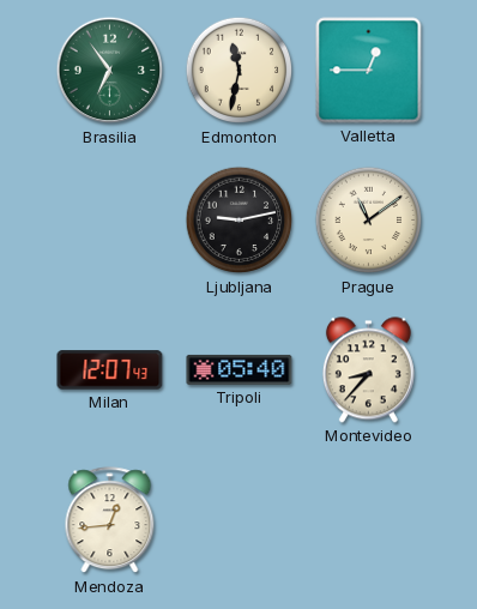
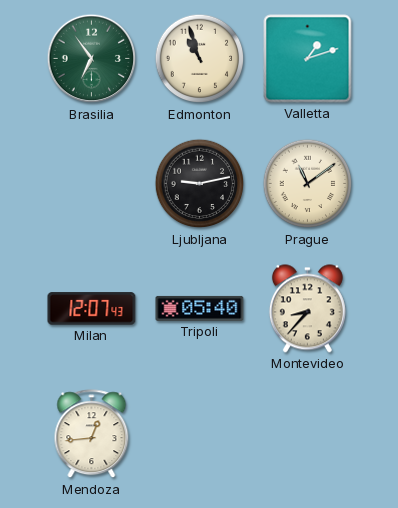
Edmonton: 11:32 -> 10:57 (200, 59)
Valletta: 12:45 -> 1:12 (308, 59)
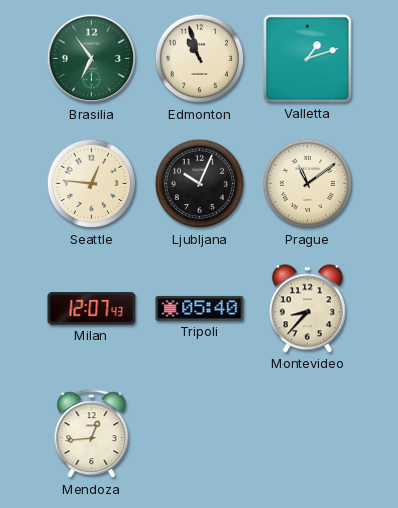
Seattle: none -> 12:46 (92, 184)
Ljubljana: 9:13 -> 10:04 (200, 184)
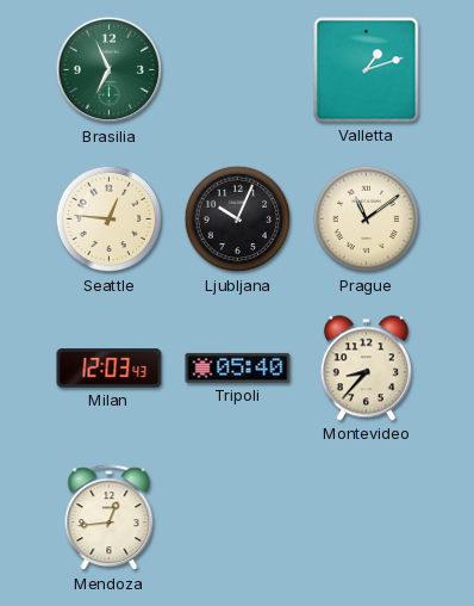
Brasilia: 6:54 -> 6:56 (110, 70)
Edmonton: 10:57 -> none (200, 59)
Milan: 12:07 -> 12:03 (110, 369)
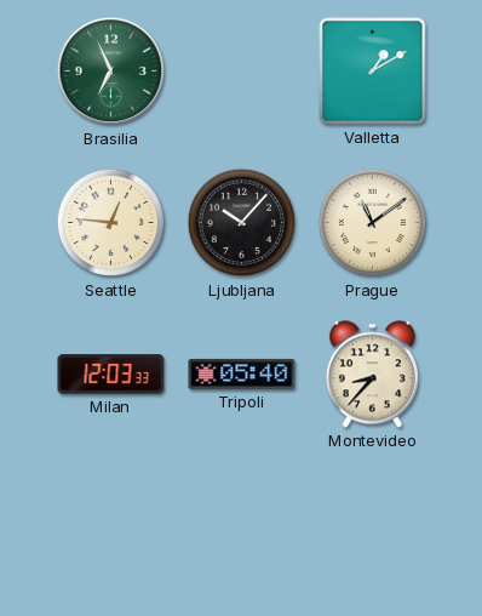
Valletta: 1:12 -> 1:10 (373, 72)
Ljubljana: 10:04 -> 10:07 (242, 223)
Milan: 12:03:43 -> 12:03:33 (111, 375)
Mendoza: 12:44 -> none (110, 518)
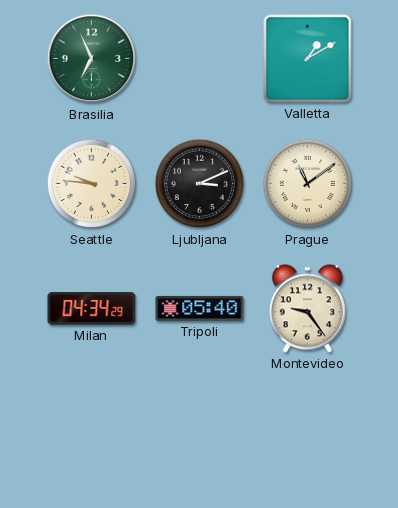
Seattle: 12:46 -> 9:46 (92, 184)
Ljubljana: 10:07 -> 3:11 (200, 184)
Milan: 12:03 -> 04:34 (92, 309)
Montevideo: 8:37 -> 9:24 (307, 309)
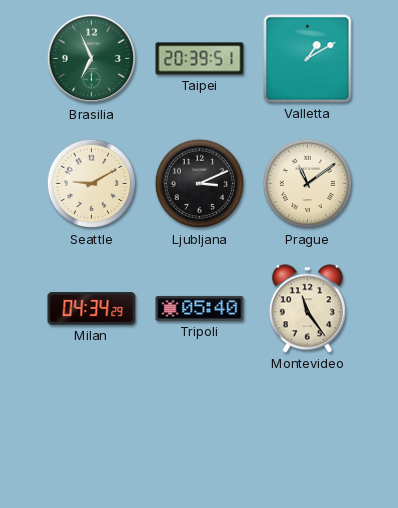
Taipei: none -> 20:39 (200, 59)
Seattle: 9:46 -> 9:10 (92, 184)
Montevideo: 9:24 -> 11:24 (307, 309)
